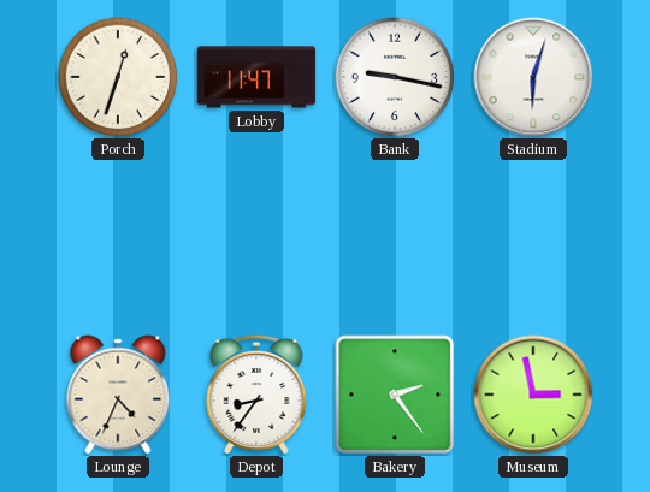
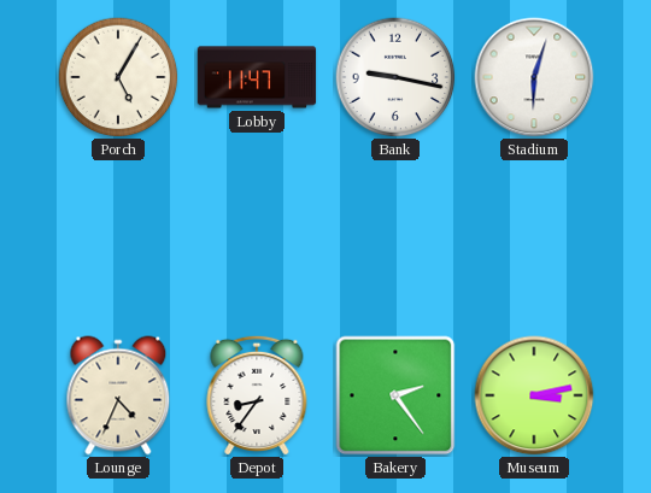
Porch: 12:33 -> 5:05 (118, 77)
Museum: 2:58 -> 3:13 (534, 395)
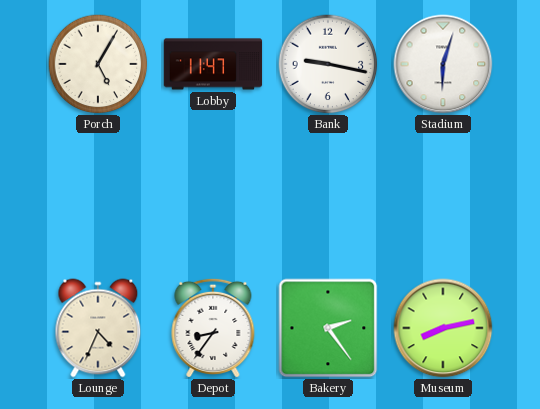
Museum: 3:13 -> 8:13 (443, 328)
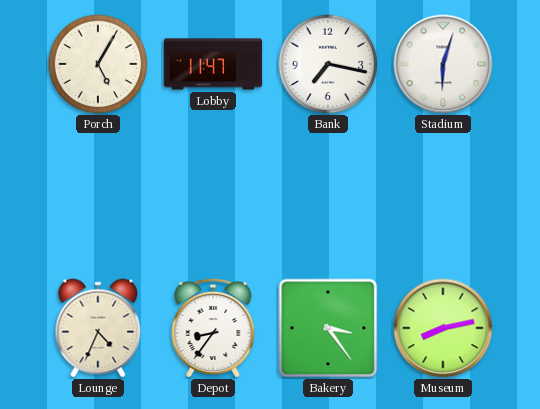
Bank: 9:17 -> 7:17 (328, 64)
Bakery: 2:24 -> 3:24 (328, 328)
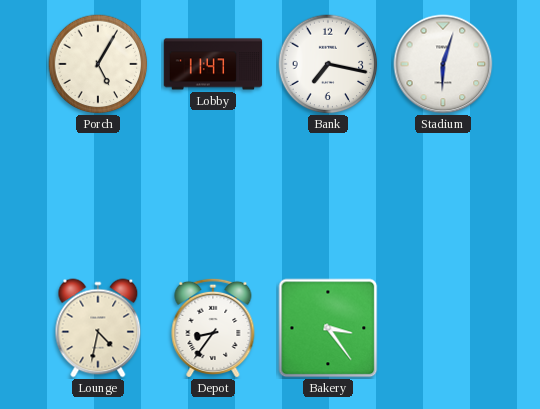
Lounge: 4:34 -> 4:32 (98, 328)
Museum: 8:13 -> none (443, 328)
